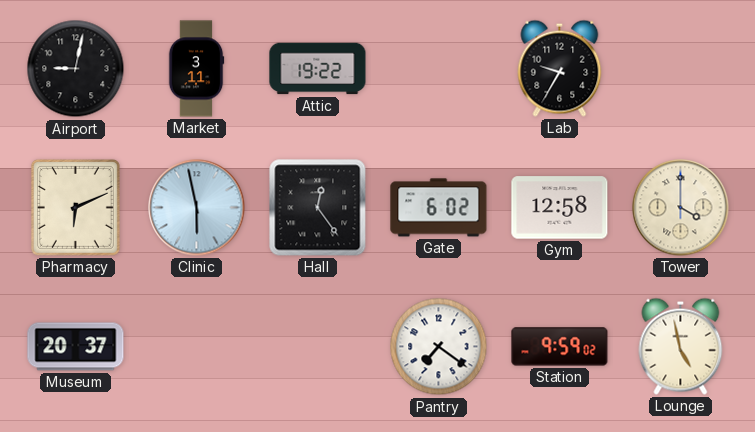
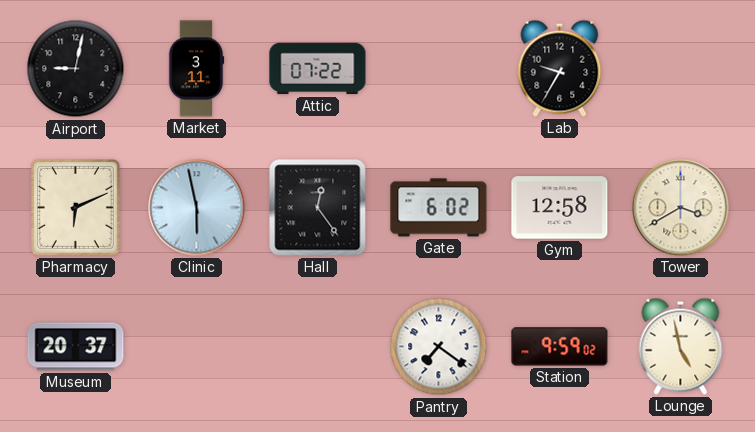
Attic: 19:22 -> 07:22 (318, 69)
Tower: 4:00 -> 3:40 (681, 208)
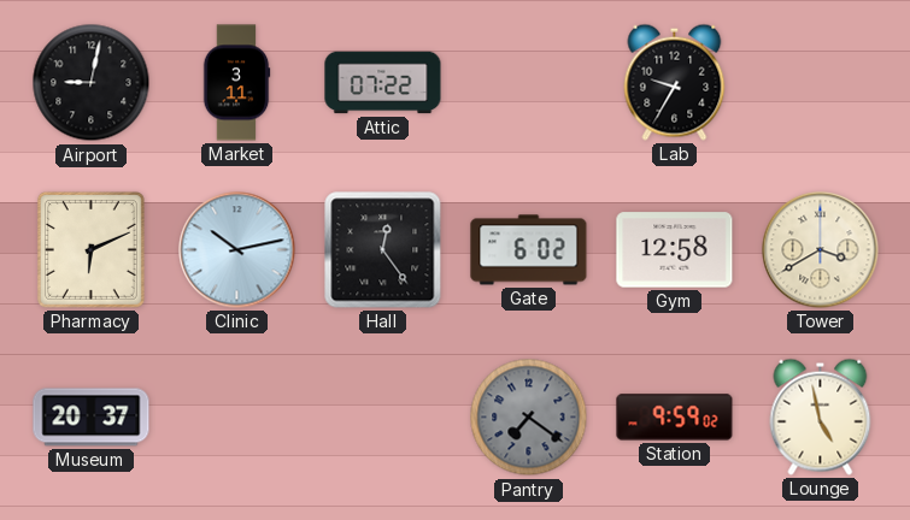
Clinic: 5:58 -> 10:13 (237, 250)
Pantry dial: white -> grey (529, 418)
